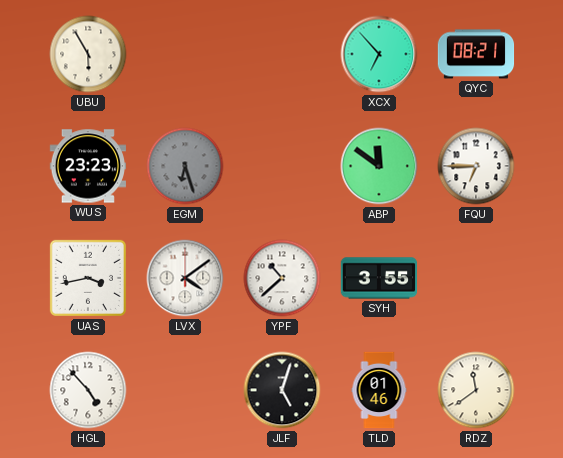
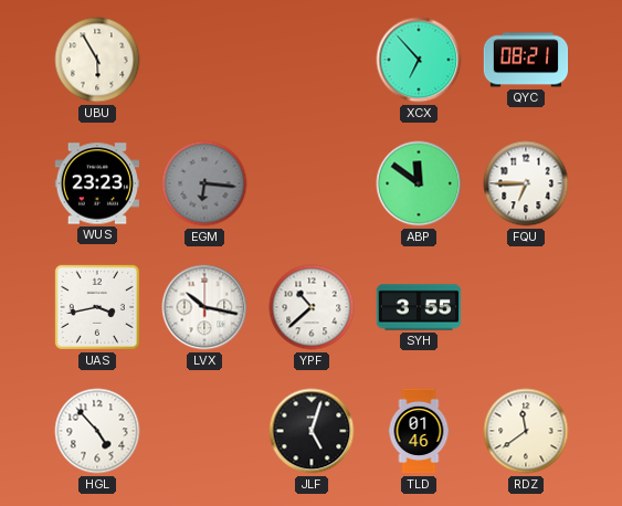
EGM: 6:27 -> 6:16 (204, 183)
LVX: 4:09 -> 10:17 (204, 307)
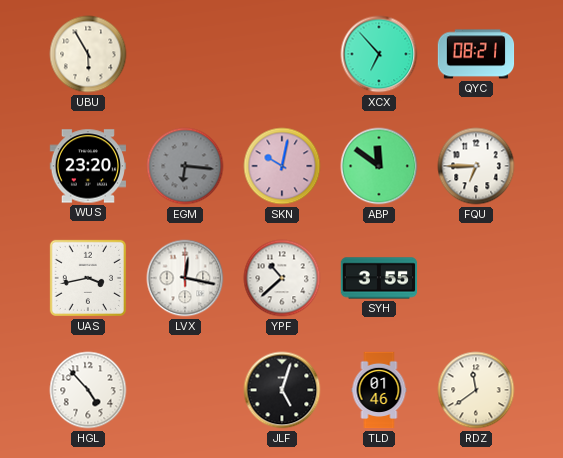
WUS: 23:23 -> 23:20 (87, 166)
SKN: none -> 10:02 (282, 166)
LVX: 10:17 -> 12:17 (185, 278)
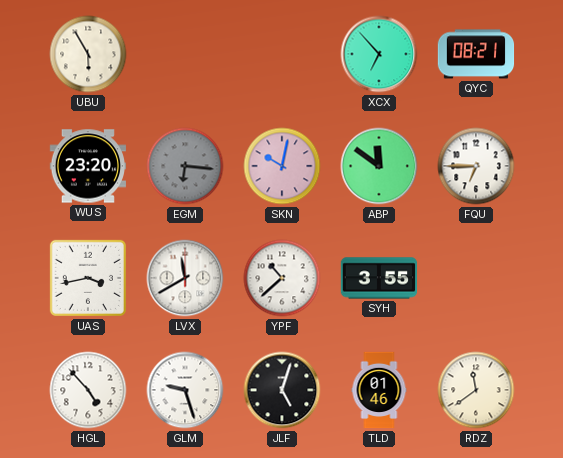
LVX: 12:17 -> 11:40 (185, 278)
GLM: none -> 9:27 (185, 390)
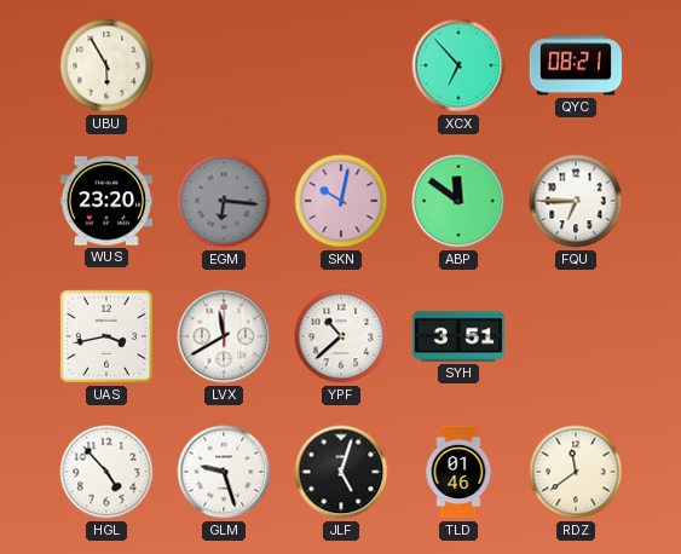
SYH: 3:55 -> 3:51 (458, 336)
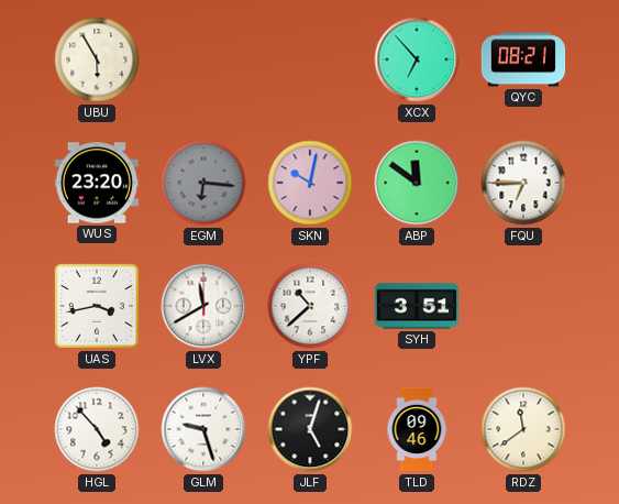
TLD: 01:46 -> 09:46 (417, 429)
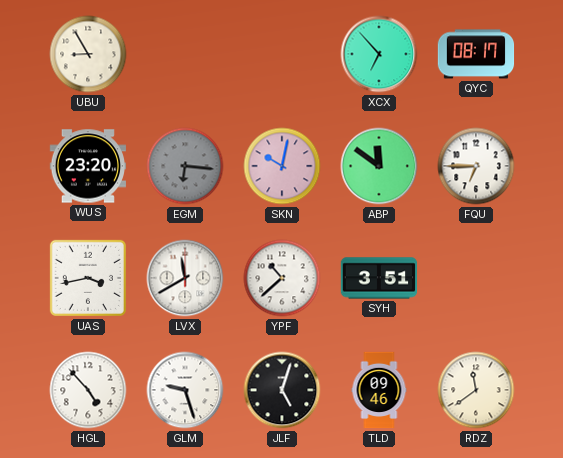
UBU: 5:55 -> 8:55 (88, 54)
QYC: 08:21 -> 08:17 (476, 54)
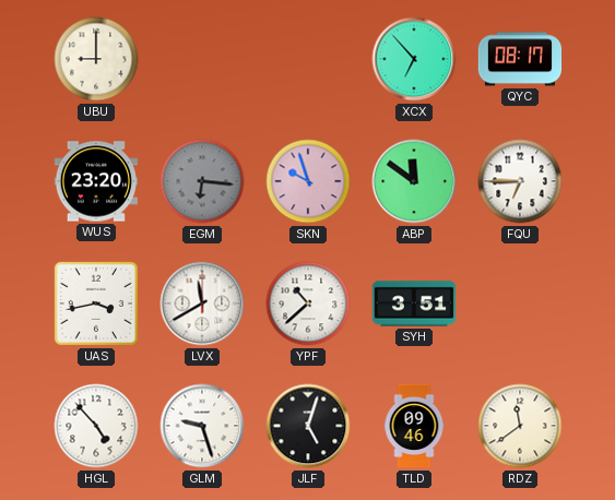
UBU: 8:55 -> 9:00 (96, 59)
SKN: 10:02 -> 9:57 (308, 181)
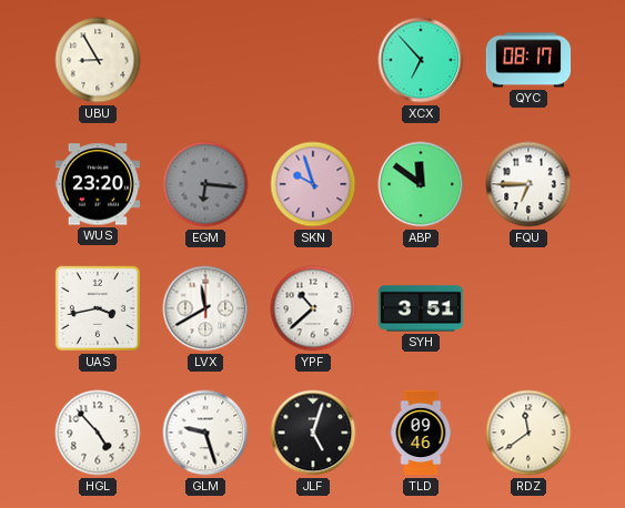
UBU: 9:00 -> 8:55 (98, 60)
